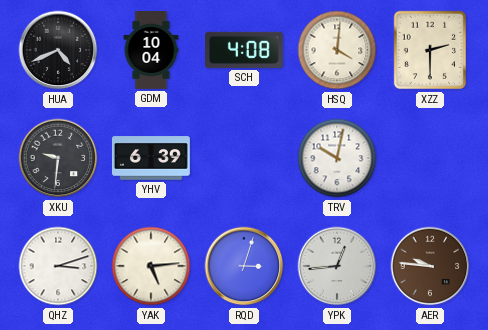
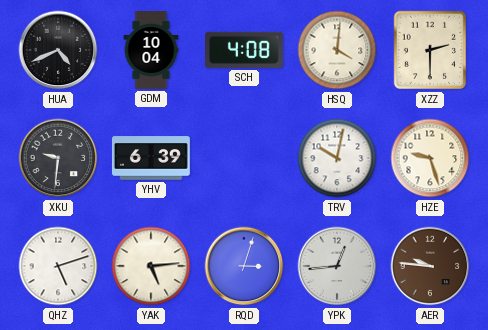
HZE: none -> 9:27 (430, 158)
QHZ: 3:12 -> 5:12 (58, 266)
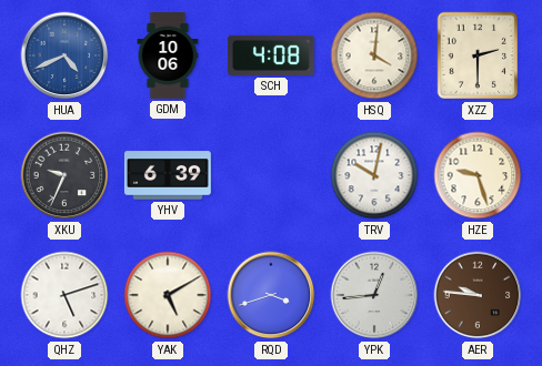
HUA dial: black -> blue (64, 55)
GDM: 10:04 -> 10:06 (168, 57)
XKU: 9:31 -> 9:34 (64, 175)
YAK: 5:14 -> 5:10 (168, 295)
RQD: 3:03 -> 3:42 (271, 295)
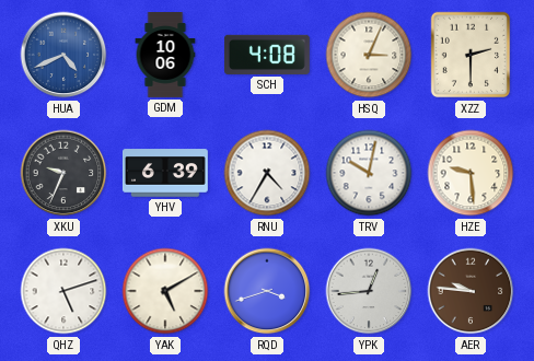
HSQ: 4:01 -> 3:04 (369, 55)
RNU: none -> 4:35 (267, 173)
HZE: 9:27 -> 9:29 (471, 173)
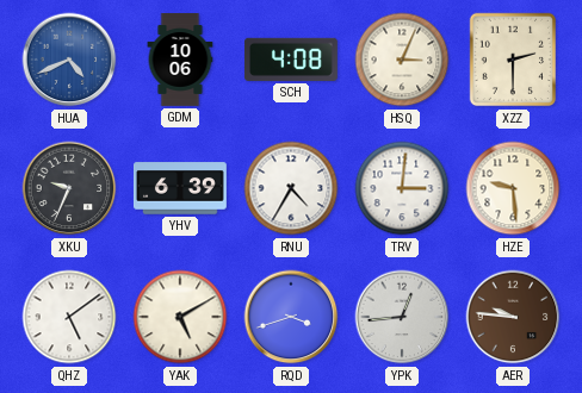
TRV: 10:02 -> 3:01 (402, 188)
QHZ: 5:12 -> 5:09 (69, 317)
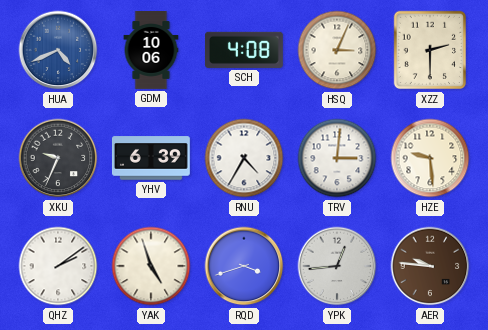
QHZ: 5:09 -> 2:09 (58, 266)
YAK: 5:10 -> 4:57 (151, 266)
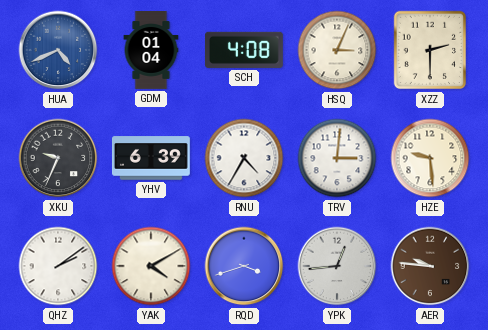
GDM: 10:06 -> 01:04 (151, 51)
YAK: 4:57 -> 4:10 (151, 266)
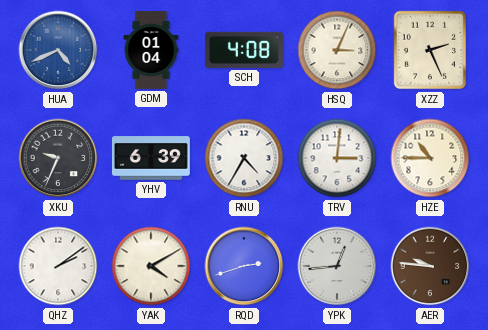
XZZ: 2:30 -> 2:26 (430, 50)
HZE: 9:29 -> 10:45 (430, 158)
RQD: 3:42 -> 2:42 (244, 266)
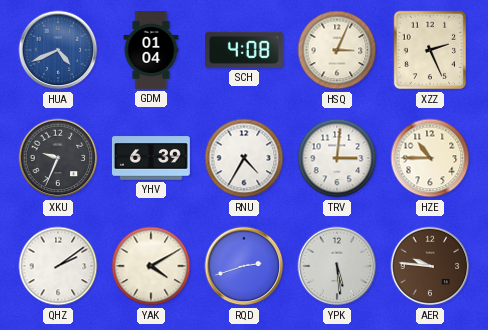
YPK: 12:44 -> 5:29 (337, 266)
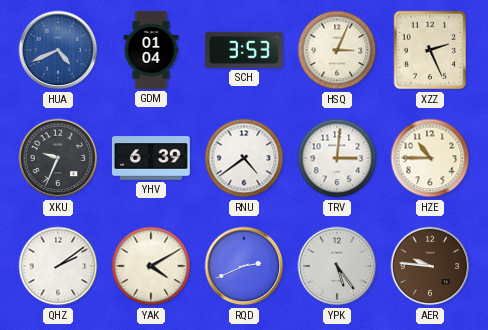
SCH: 4:08 -> 3:53 (244, 50)
RNU: 4:35 -> 4:39 (244, 158)
RQD: 2:42 -> 2:41 (244, 266)
YPK: 5:29 -> 5:24 (337, 266)
